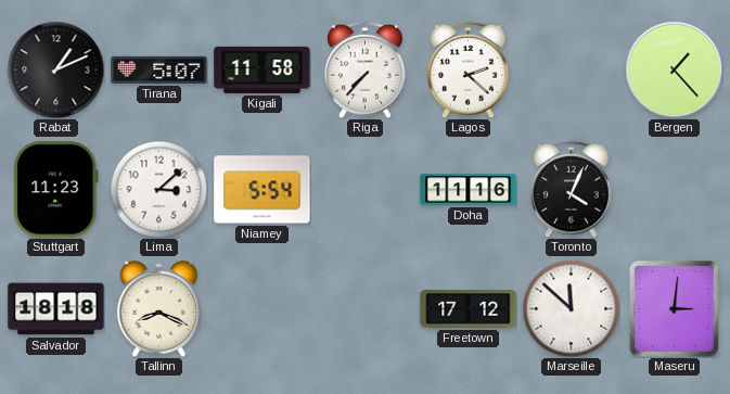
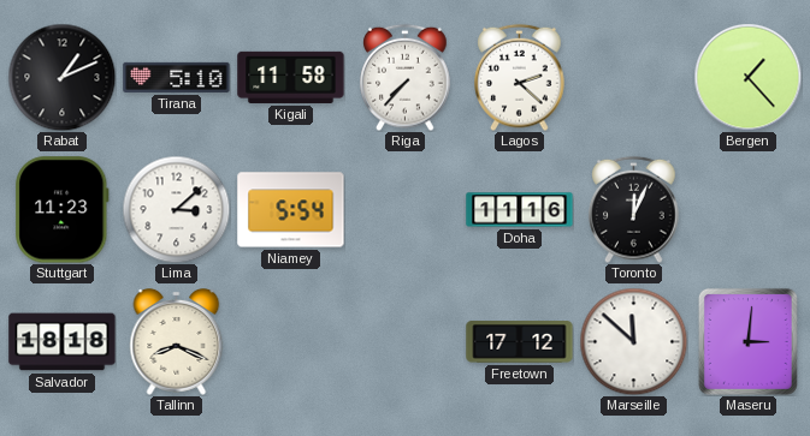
Tirana: 5:07 -> 5:10 (177, 77)
Toronto: 4:04 -> 12:04 (634, 209)
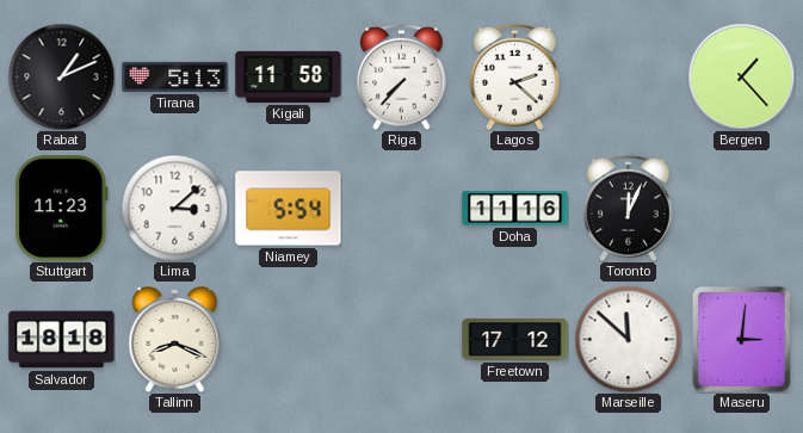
Tirana: 5:10 -> 5:13 (175, 76)
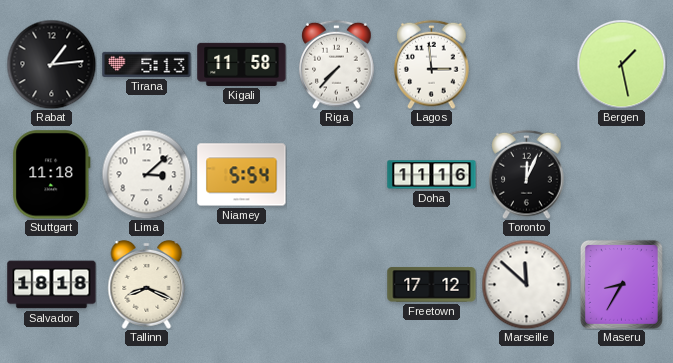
Rabat: 1:11 -> 1:14 (51, 64)
Lagos: 2:22 -> 2:59 (432, 64)
Bergen: 1:23 -> 1:28 (621, 64)
Stuttgart: 11:23 -> 11:18 (52, 175)
Maseru: 3:01 -> 8:35 (621, 284)
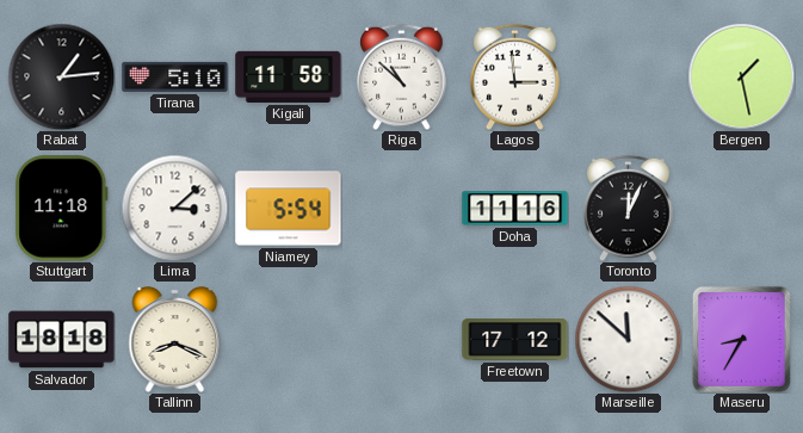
Tirana: 5:13 -> 5:10 (175, 76)
Riga: 7:37 -> 10:52 (402, 76)
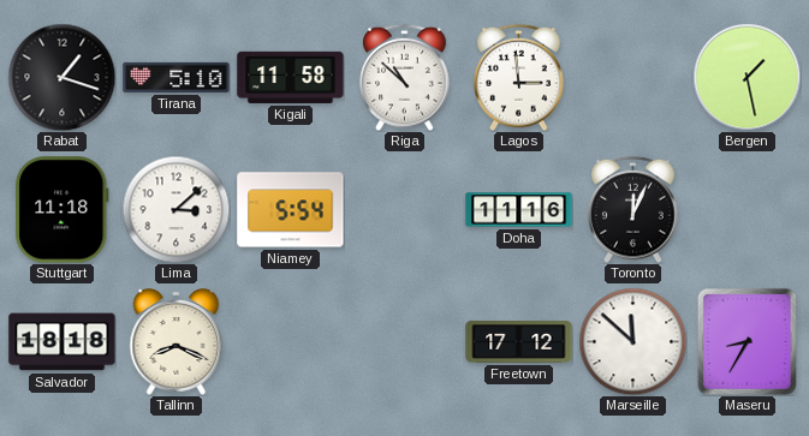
Rabat: 1:14 -> 1:18 (61, 77)
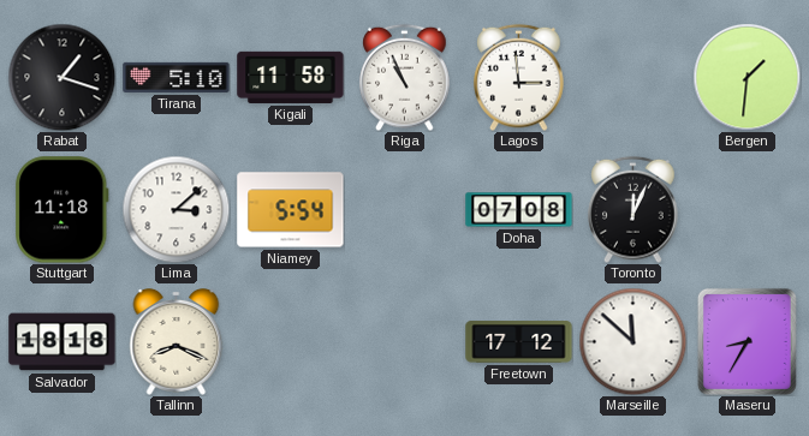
Riga: 10:52 -> 10:56 (405, 77)
Bergen: 1:28 -> 1:31 (746, 77)
Doha: 11:16 -> 07:08 (519, 210)
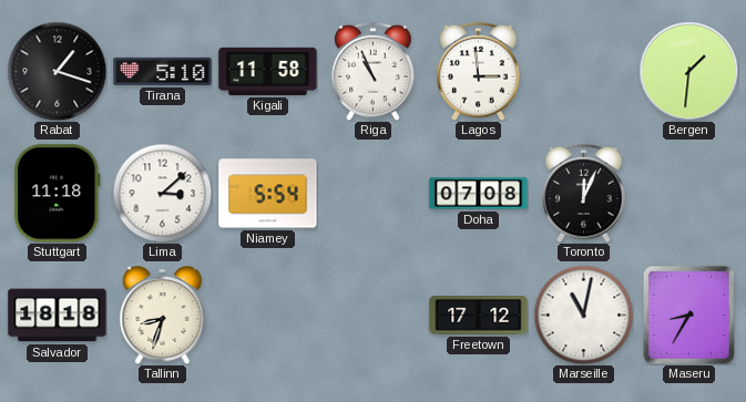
Tallinn: 8:19 -> 8:33 (163, 316)
Marseille: 11:52 -> 11:02 (583, 315)
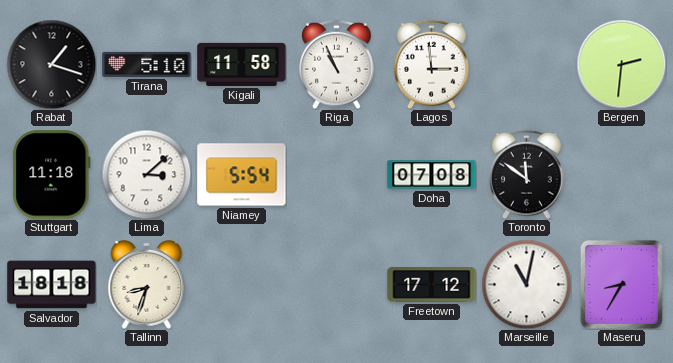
Bergen: 1:31 -> 2:31 (621, 64)
Toronto: 12:04 -> 11:51 (527, 174)
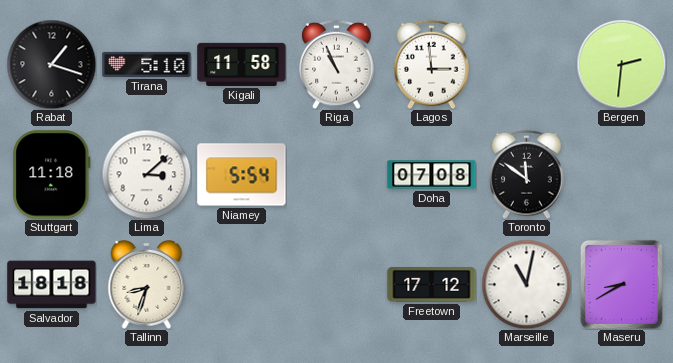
Maseru: 8:35 -> 8:40 (621, 284)
